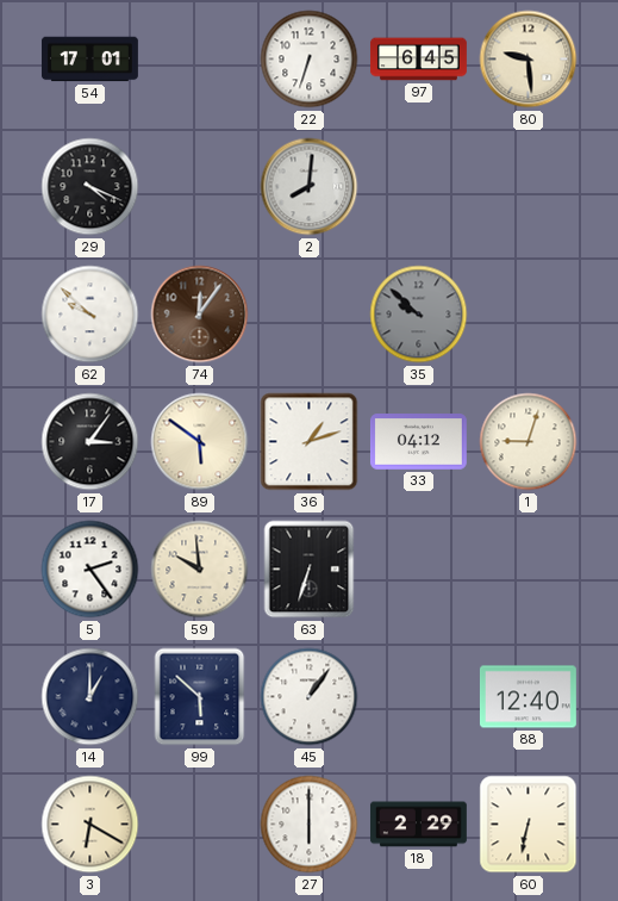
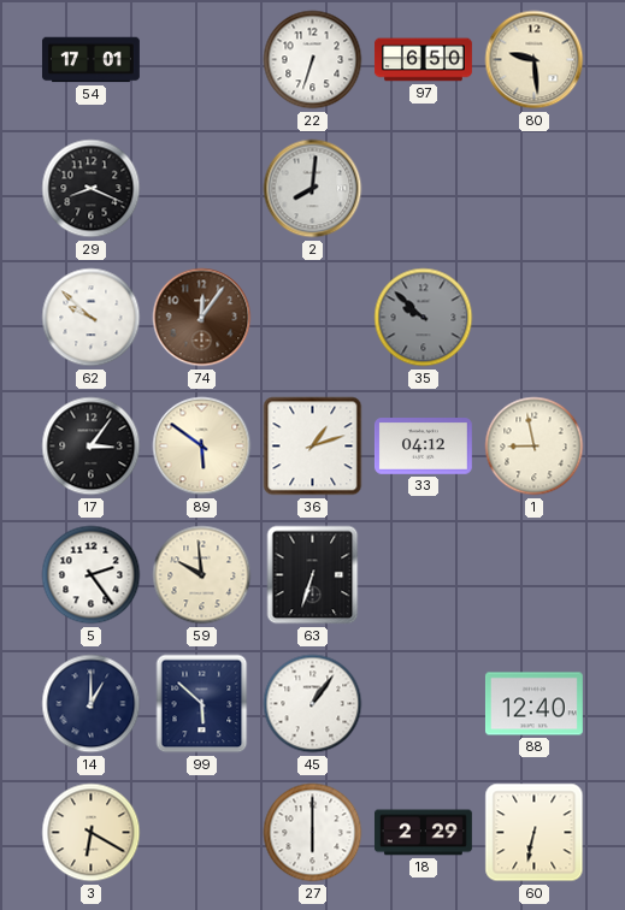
97: 6:45 -> 6:50 (423, 60)
29: 4:19 -> 8:19 (92, 189)
1: 9:03 -> 8:58 (535, 447)
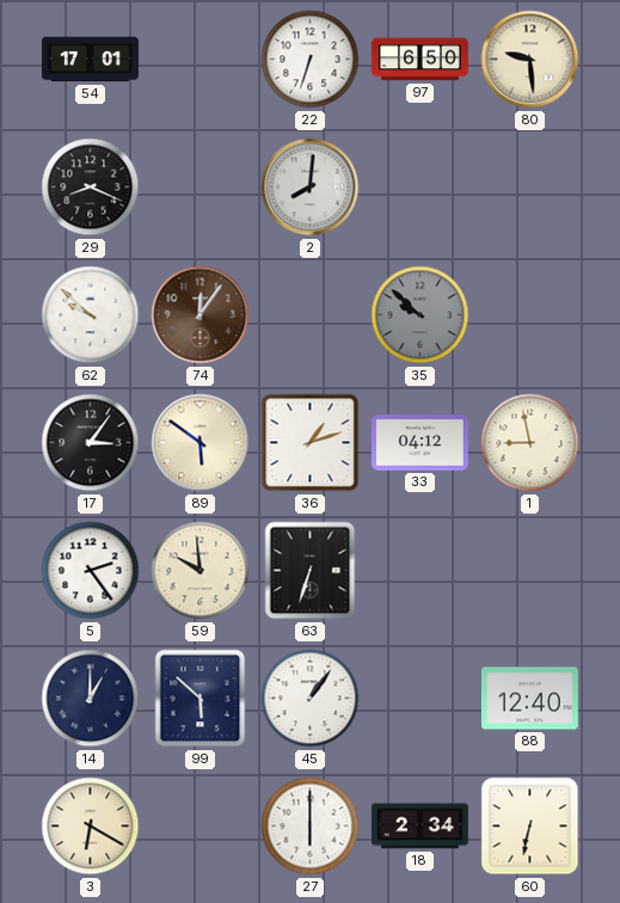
18: 2:29 -> 2:34 (419, 827)
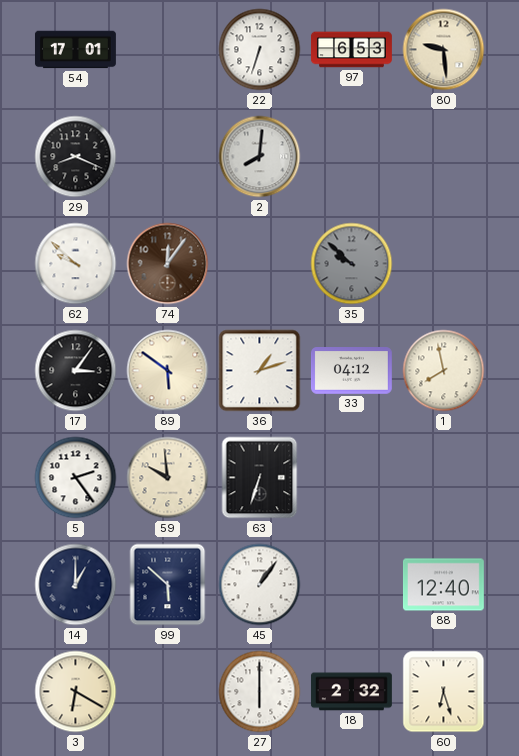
97: 6:50 -> 6:53 (351, 50)
1: 8:58 -> 7:58 (444, 371)
18: 2:34 -> 2:32 (351, 692)
60: 6:32 -> 6:27 (444, 692)
